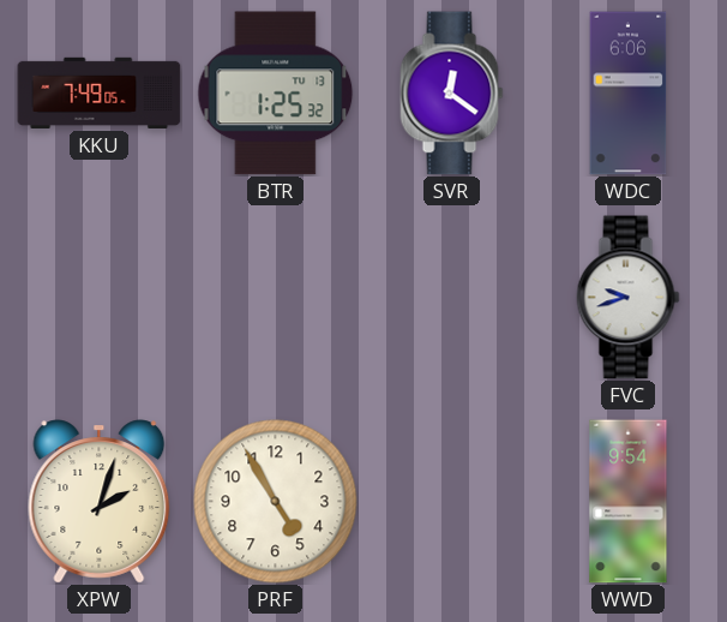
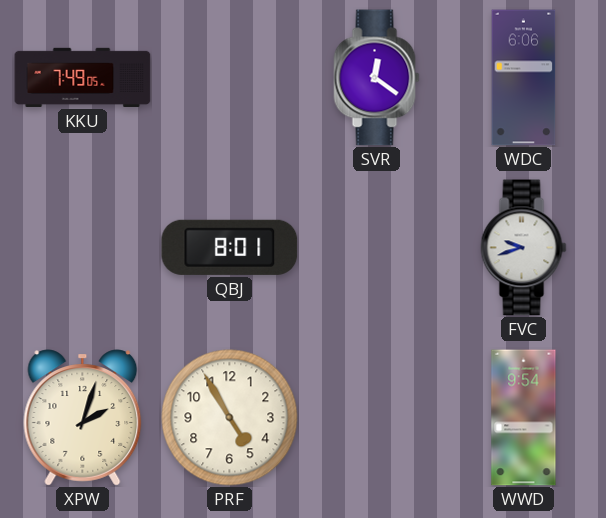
BTR: 1:25 -> none (276, 94)
QBJ: none -> 8:01 (230, 247)
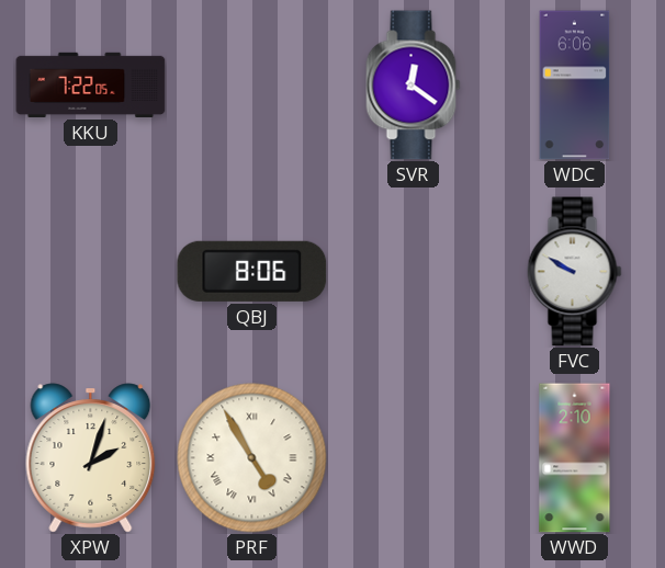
KKU: 7:49 -> 7:22 (91, 84)
QBJ: 8:01 -> 8:06 (252, 271)
FVC: 9:42 -> 9:50 (575, 272)
PRF numerals: Arabic -> Roman (252, 458)
WWD: 9:54 -> 2:10 (575, 458)
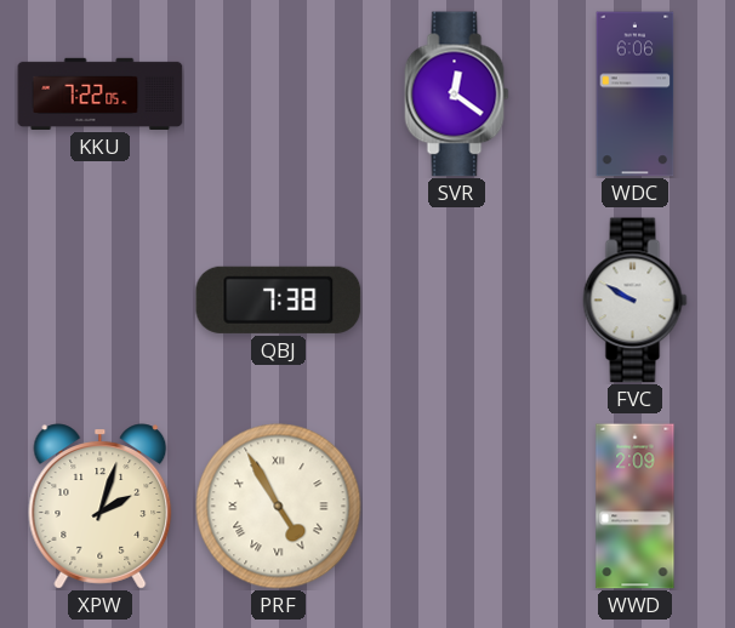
QBJ: 8:06 -> 7:38 (279, 299)
WWD: 2:10 -> 2:09 (636, 507)
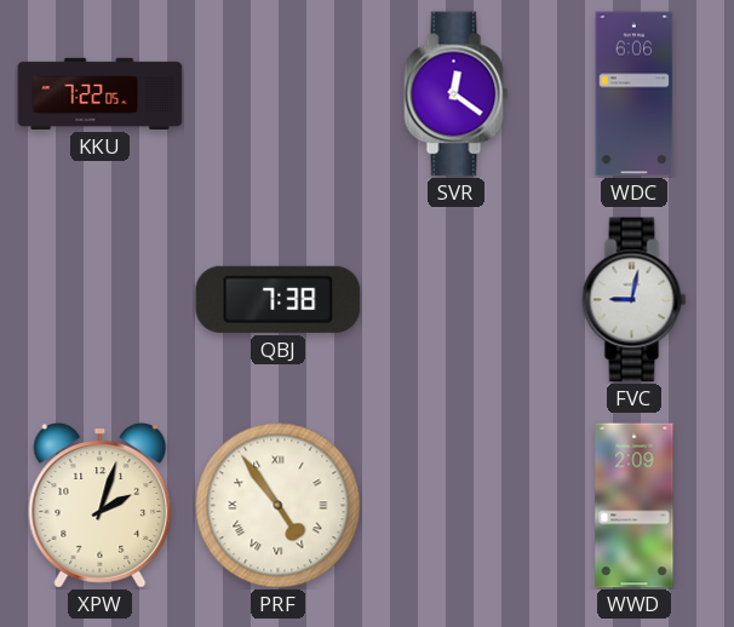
FVC: 9:50 -> 9:02 (635, 300)
PRF: 4:55 -> 4:54 (279, 506)
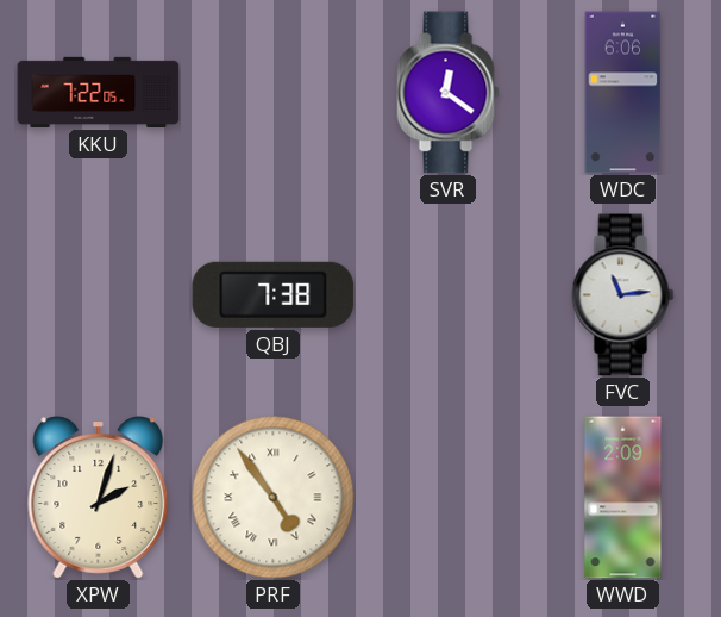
FVC: 9:02 -> 11:14 (623, 295)
